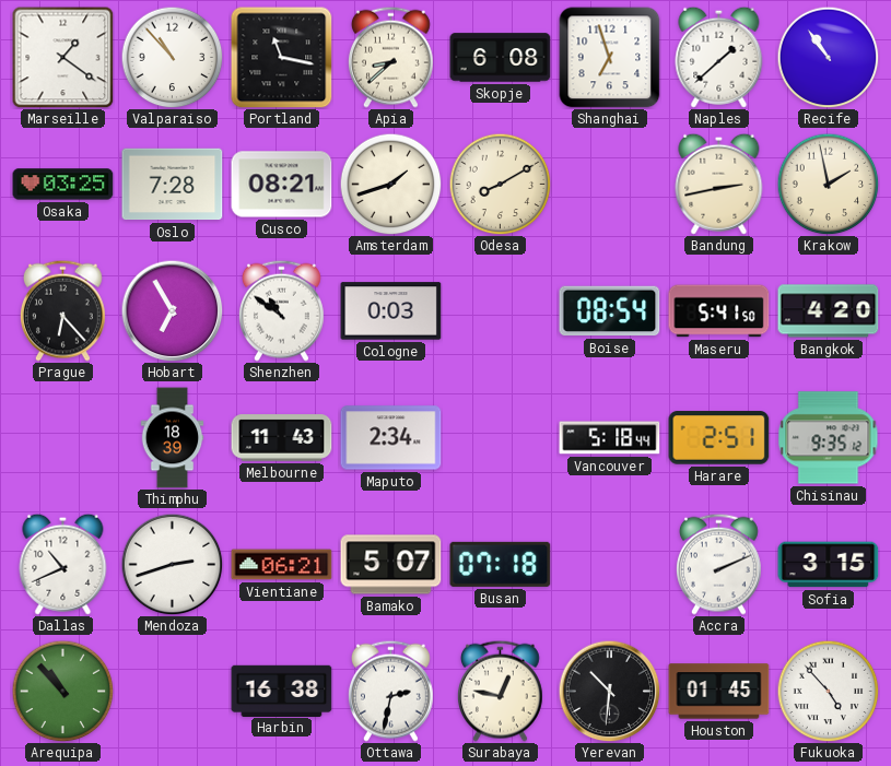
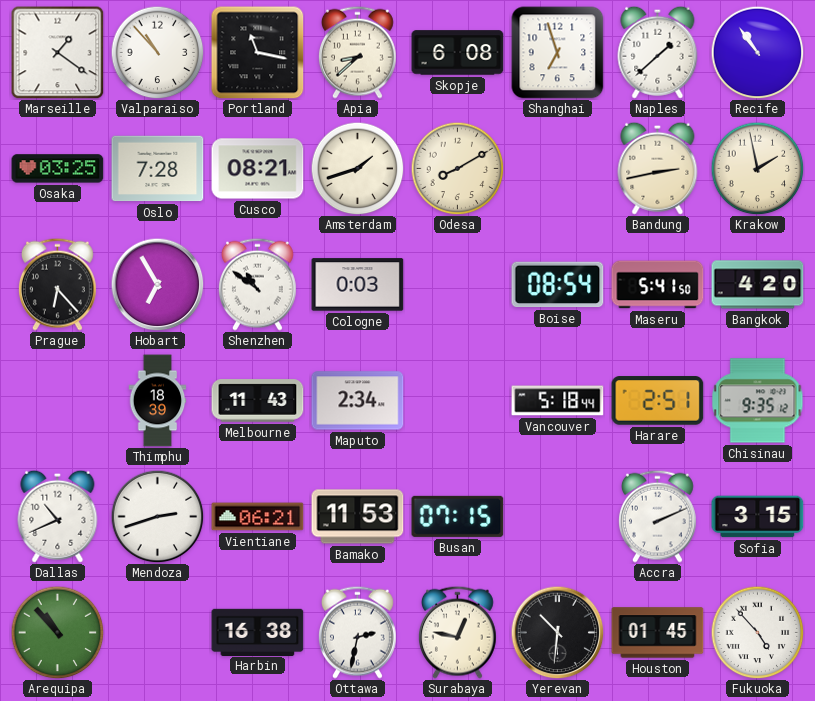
Bamako: 5:07 -> 11:53 (358, 517)
Busan: 07:18 -> 07:15 (458, 516)
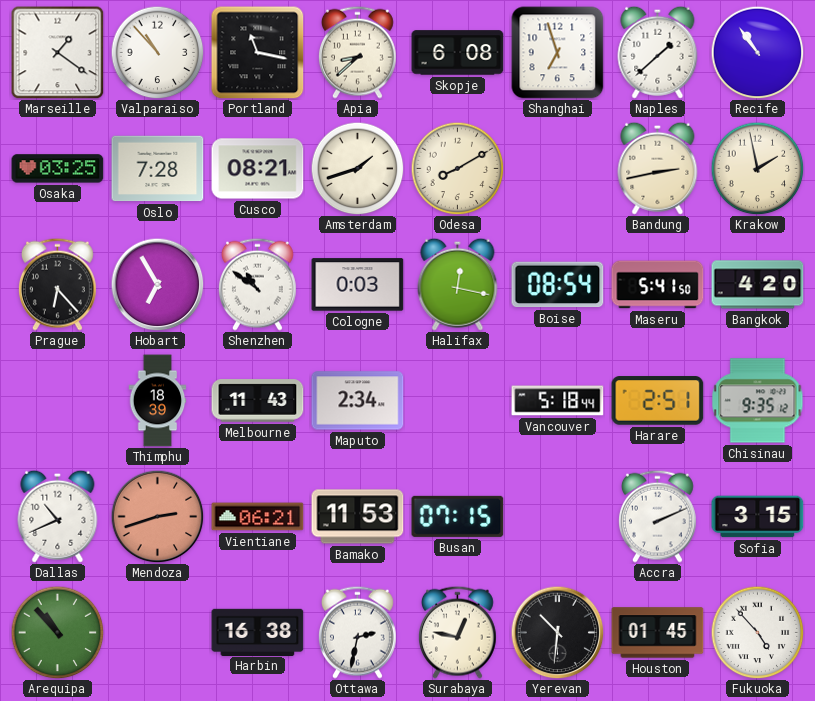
Halifax: none -> 12:17 (458, 284)
Mendoza dial: white -> salmon (157, 516)
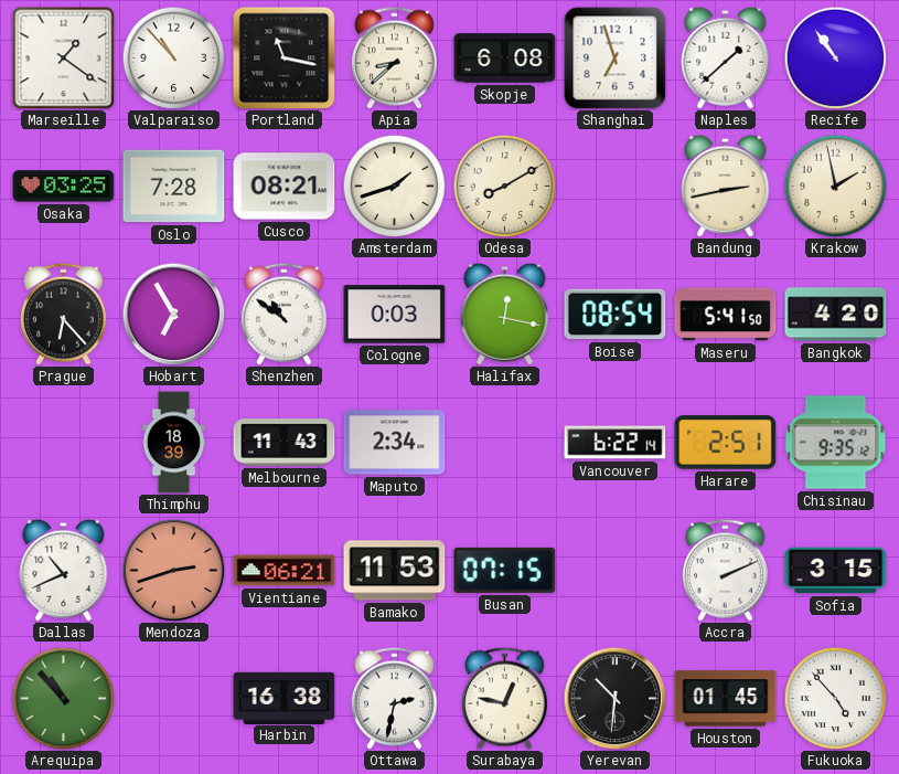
Vancouver: 5:18 -> 6:22 (616, 443)
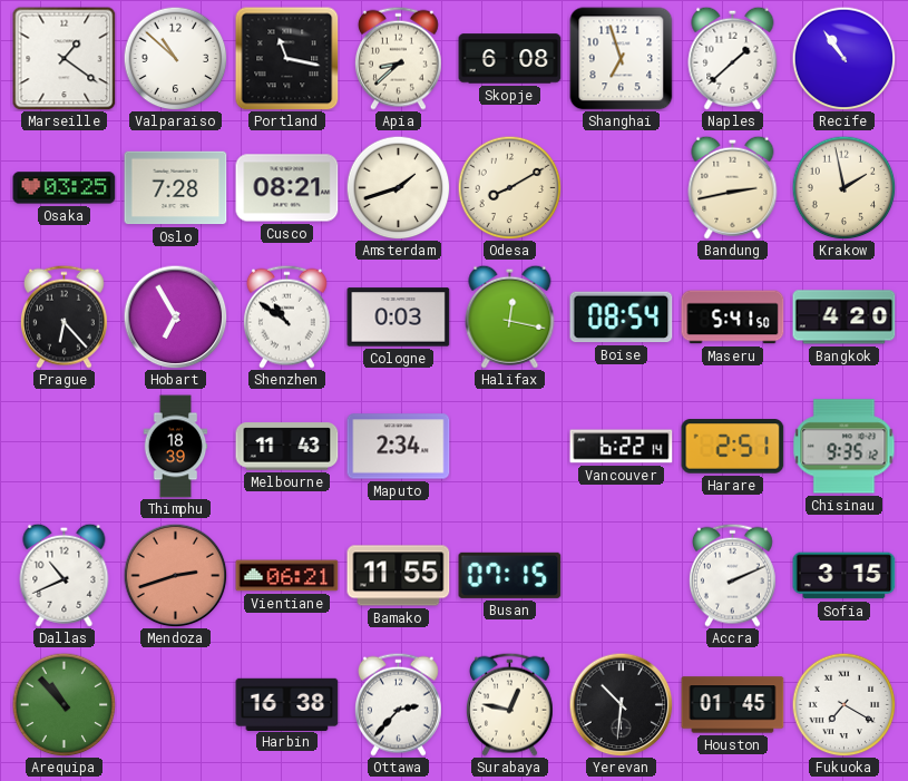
Valparaiso: 10:53 -> 10:52 (175, 58)
Bamako: 11:53 -> 11:55 (399, 576)
Ottawa: 2:32 -> 2:37 (398, 704)
Fukuoka: 4:53 -> 7:20 (843, 704)
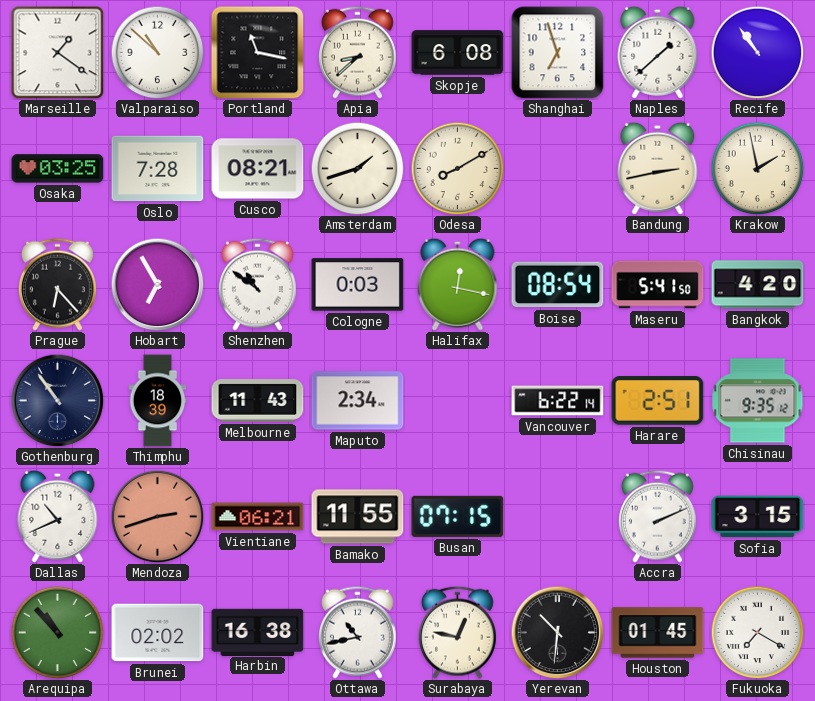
Gothenburg: none -> 10:54 (57, 400)
Brunei: none -> 02:02 (158, 633)
Ottawa: 2:37 -> 10:43 (357, 632)
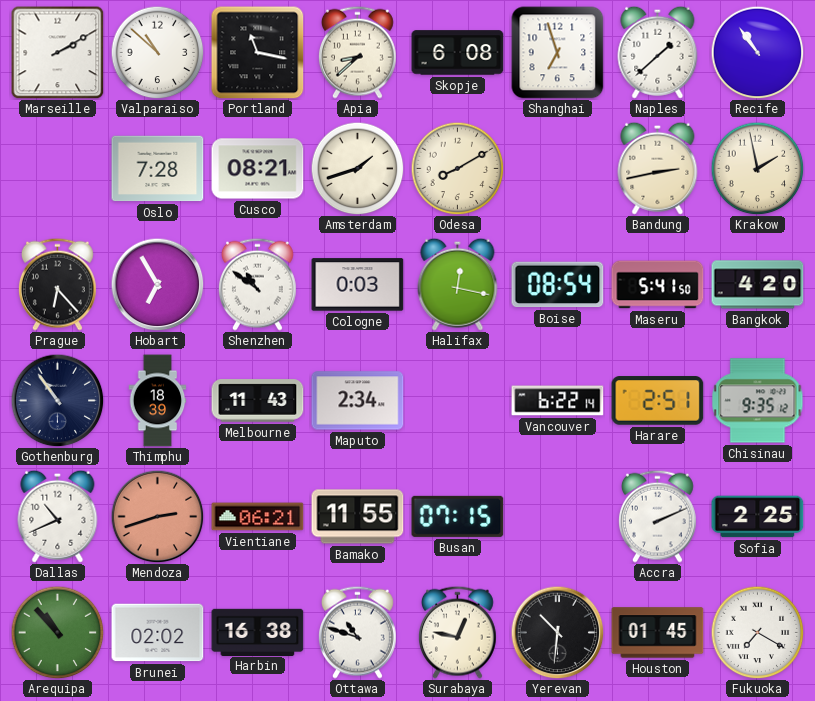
Marseille: 1:21 -> 2:10 (57, 52)
Osaka: 03:25 -> none (58, 169)
Sofia: 3:15 -> 2:25 (758, 517)
Ottawa: 10:43 -> 10:48 (357, 632)
